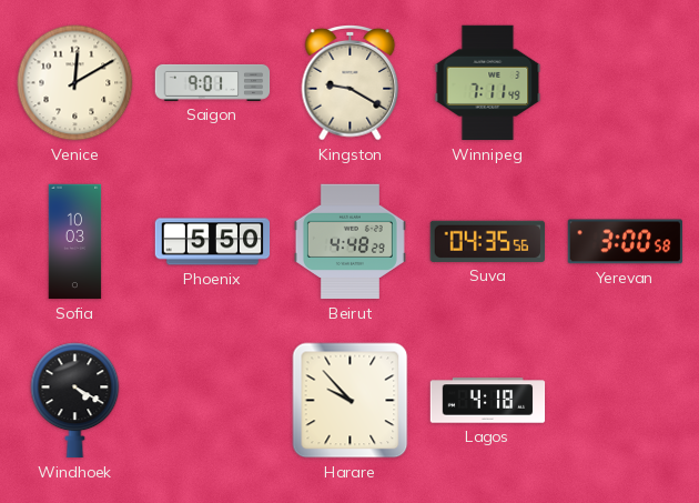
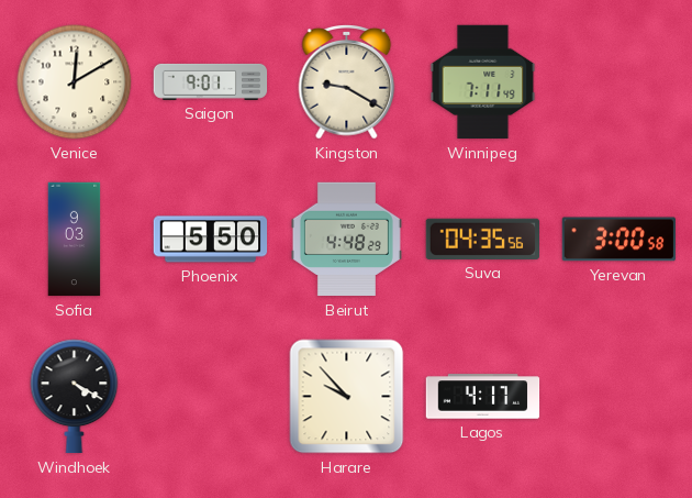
Sofia: 10:03 -> 9:03 (75, 240)
Lagos: 4:18 -> 4:17 (483, 397)
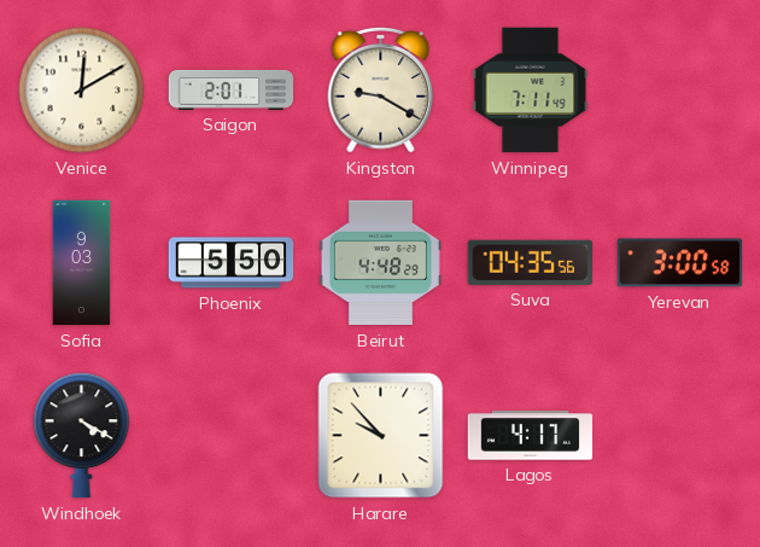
Saigon: 9:01 -> 2:01 (232, 89)
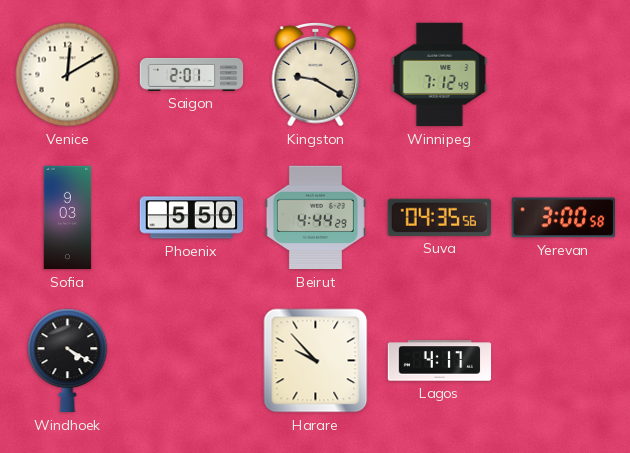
Winnipeg: 7:11 -> 7:12 (440, 75)
Beirut: 4:48 -> 4:44 (315, 218)
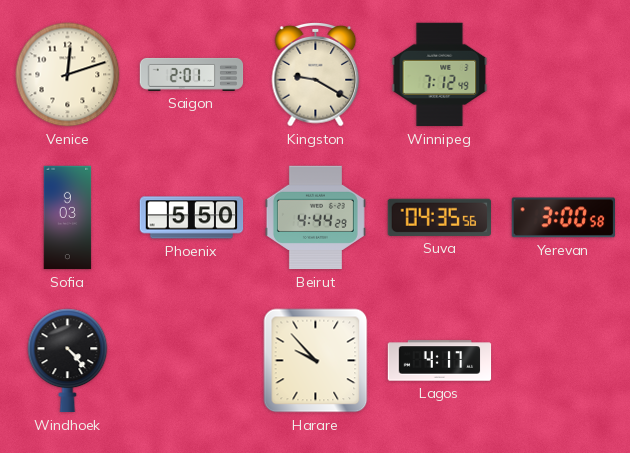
Venice: 12:10 -> 12:12 (68, 75)
Windhoek: 4:20 -> 4:23 (68, 361)
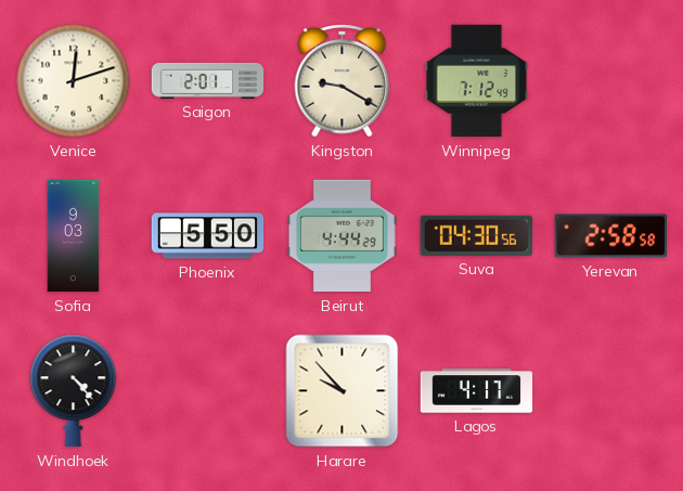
Suva: 04:35 -> 04:30 (476, 235)
Yerevan: 3:00 -> 2:58 (610, 236)
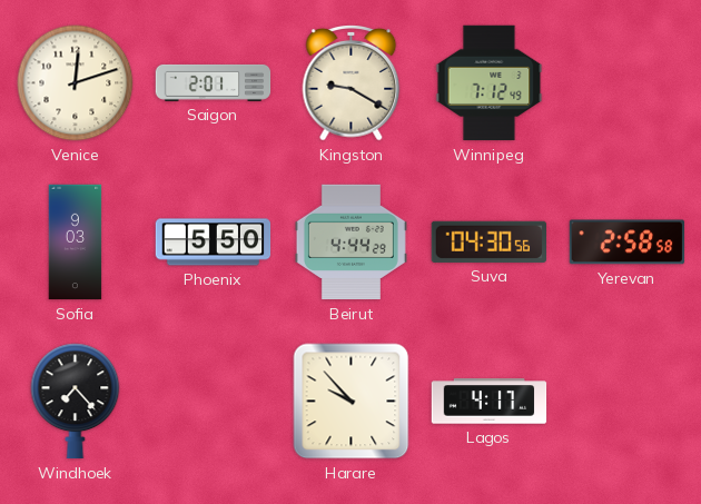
Windhoek: 4:23 -> 7:23 (76, 402)
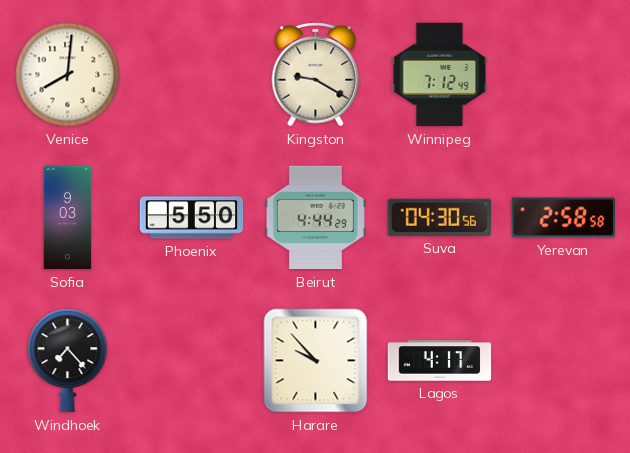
Venice: 12:12 -> 8:01 (68, 75)
Saigon: 2:01 -> none (214, 82)
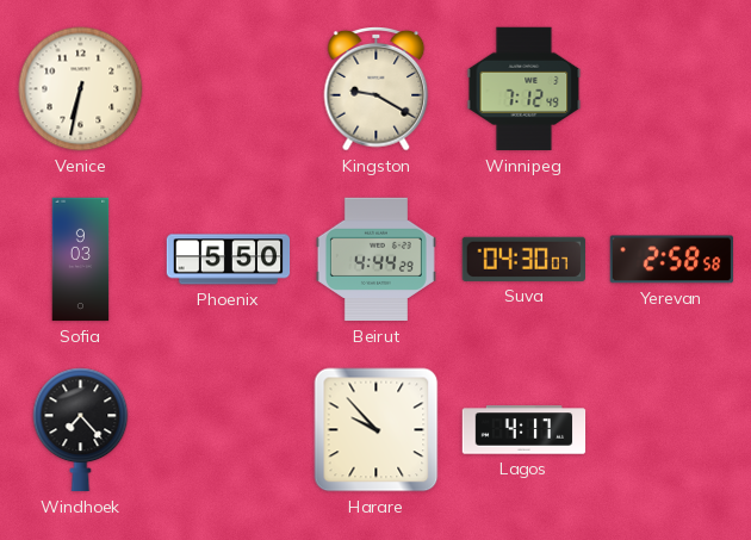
Venice: 8:01 -> 6:32 (81, 89)
Suva: 04:30:56 -> 04:30:07 (523, 259)
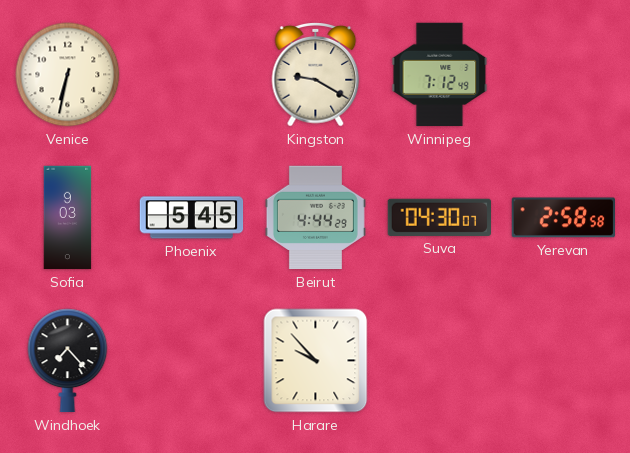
Phoenix: 5:50 -> 5:45 (192, 218)
Lagos: 4:17 -> none (525, 430)
